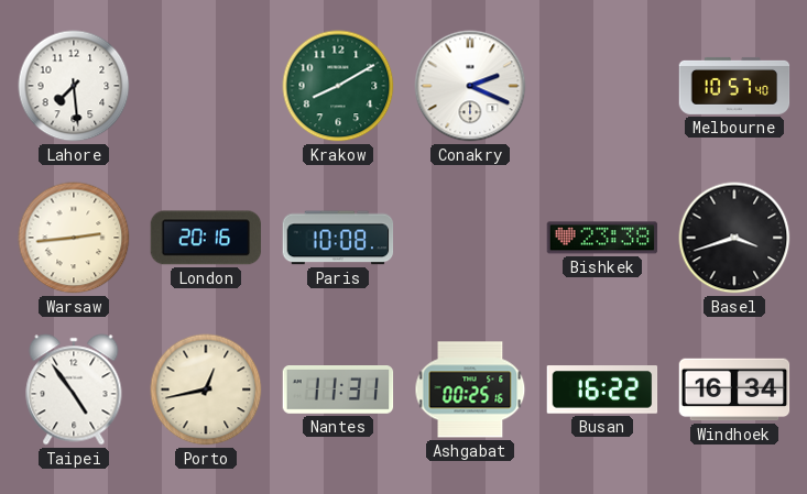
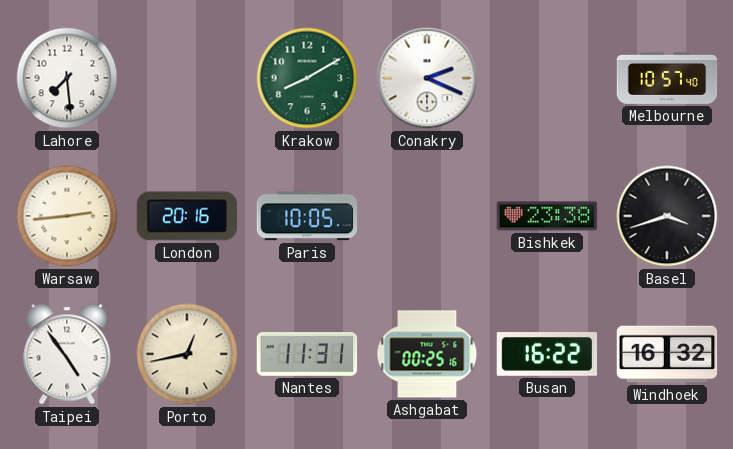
Paris: 10:08 -> 10:05 (307, 216)
Windhoek: 16:34 -> 16:32 (667, 354)
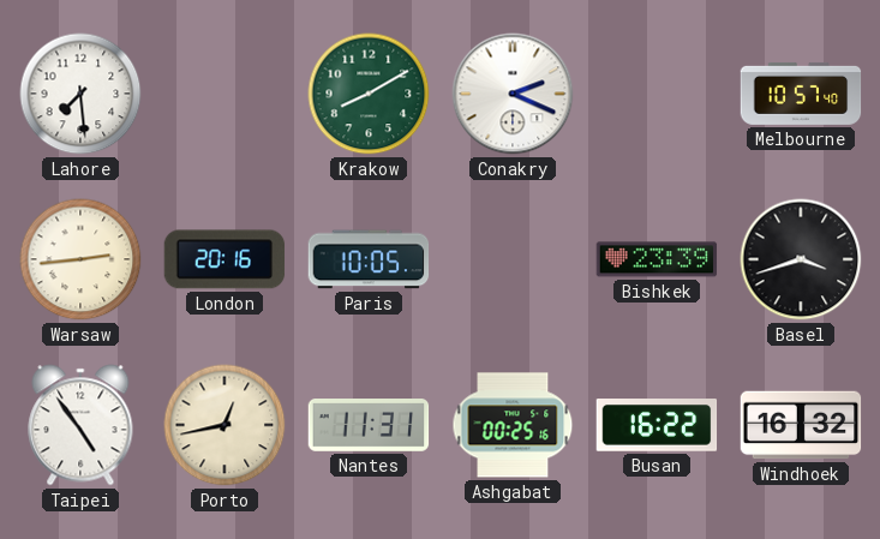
Bishkek: 23:38 -> 23:39 (657, 259)
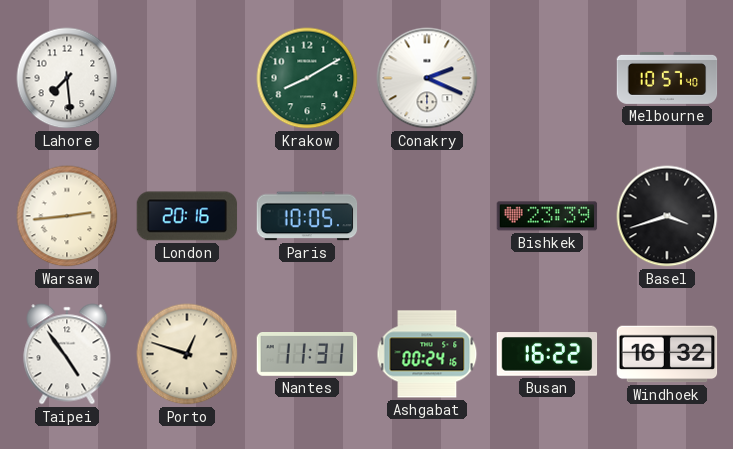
Porto: 12:43 -> 12:48 (187, 354)
Ashgabat: 00:25 -> 00:24 (427, 354)
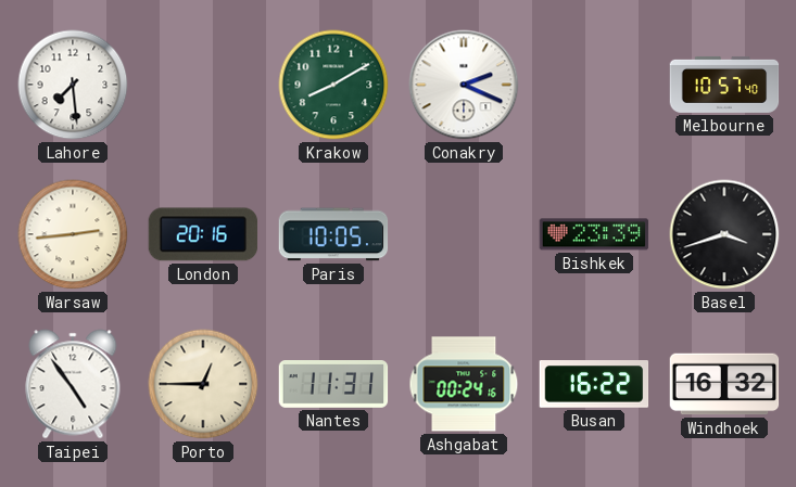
Porto: 12:48 -> 12:45 (203, 384)
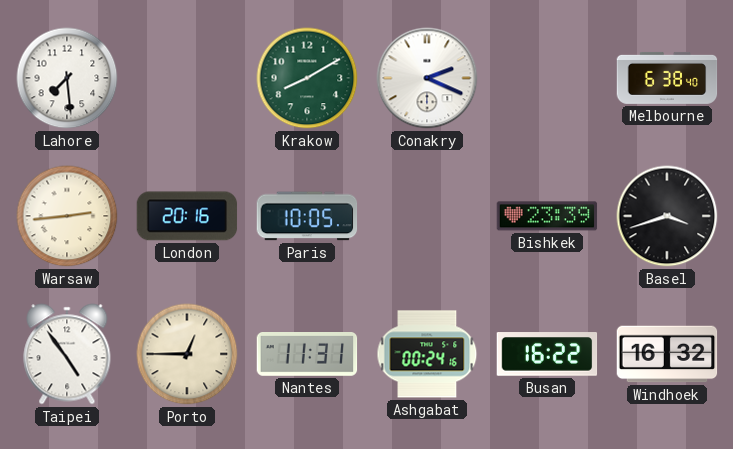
Melbourne: 10:57 -> 6:38 (667, 78)
